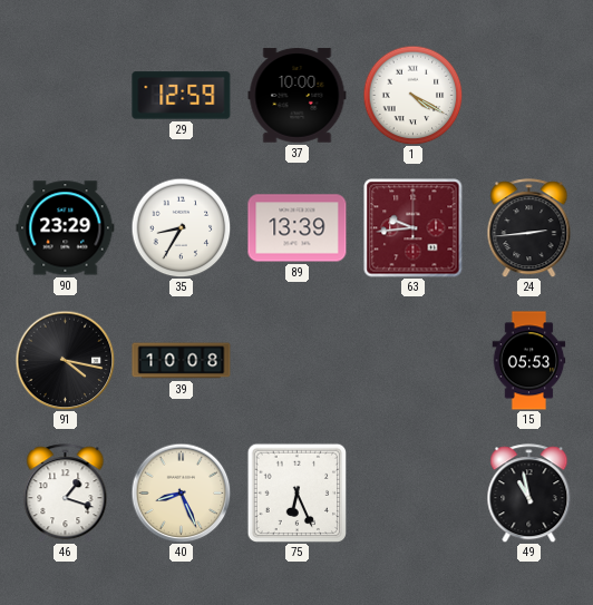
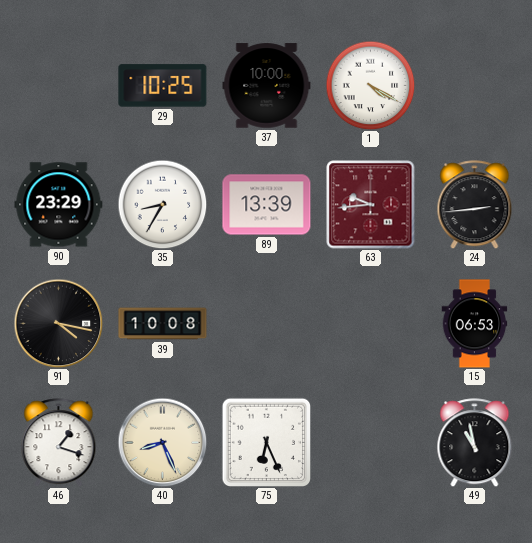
29: 12:59 -> 10:25 (163, 86)
15: 05:53 -> 06:53 (475, 324)
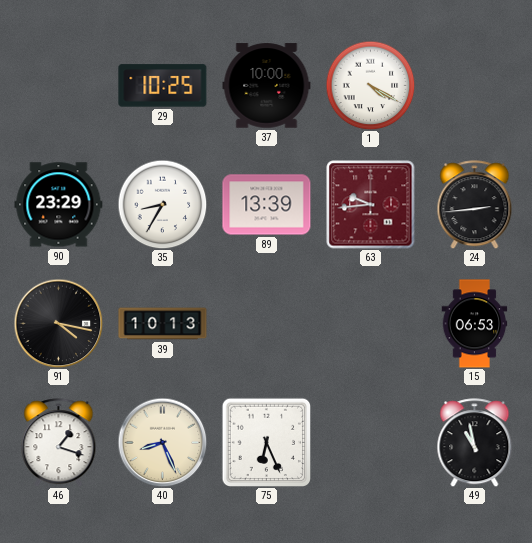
39: 10:08 -> 10:13 (163, 324)
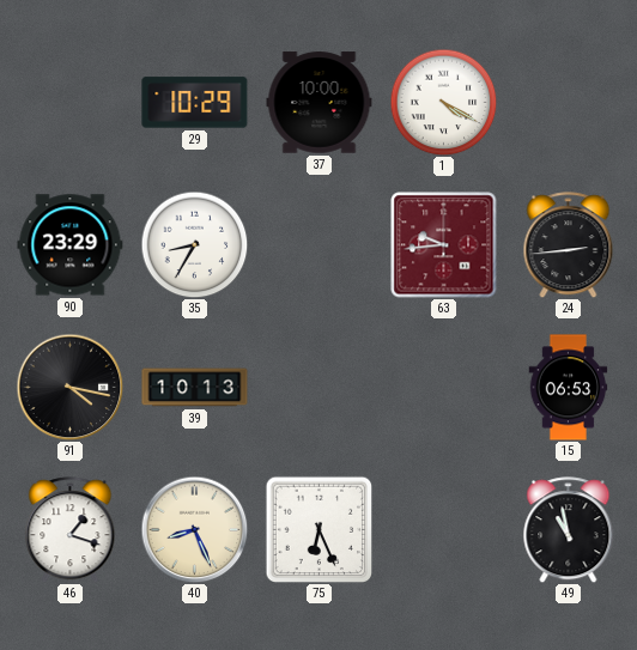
29: 10:25 -> 10:29 (195, 103)
89: 13:39 -> none (267, 205)
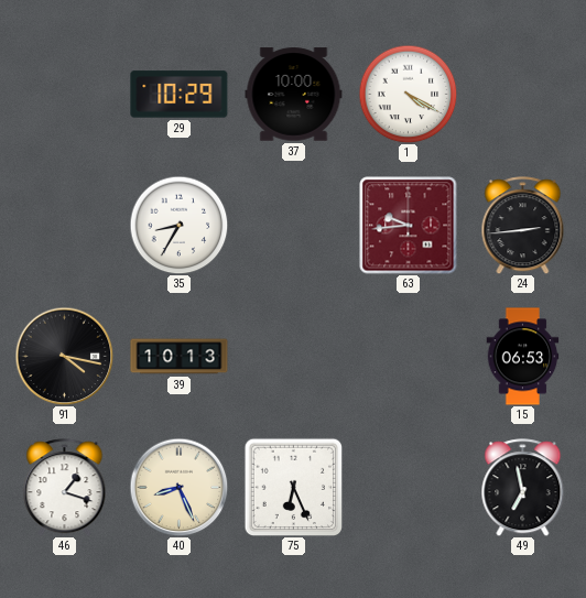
90: 23:29 -> none (71, 245)
49: 10:58 -> 6:58 (523, 488)
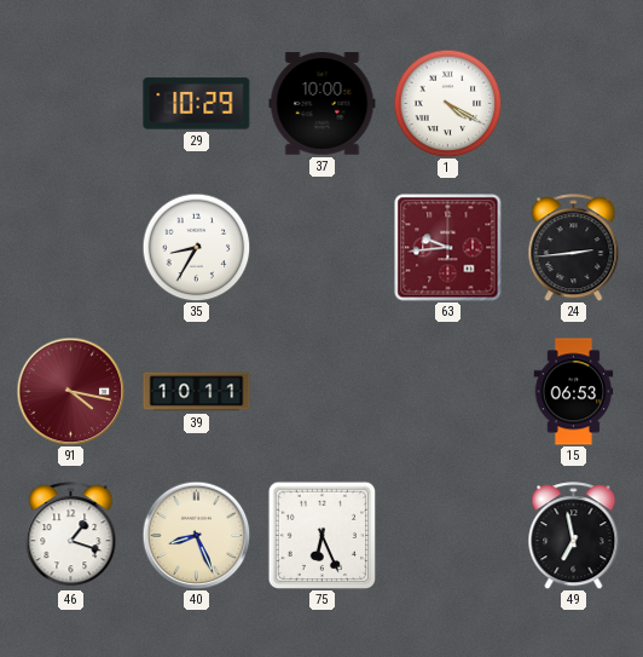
91 dial: black -> burgundy (70, 391)
39: 10:13 -> 10:11 (197, 392)
